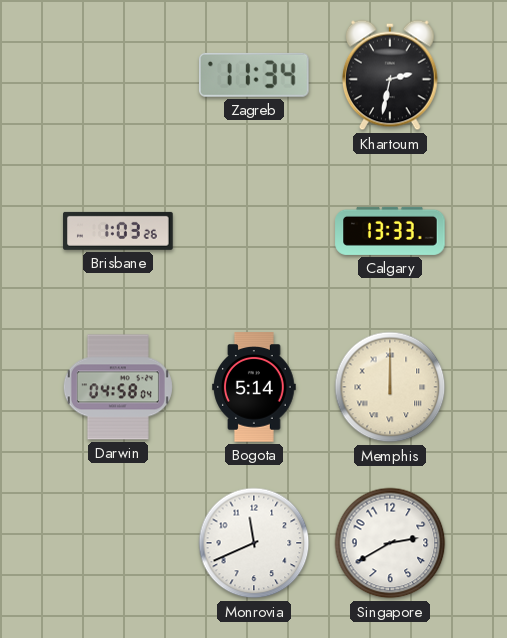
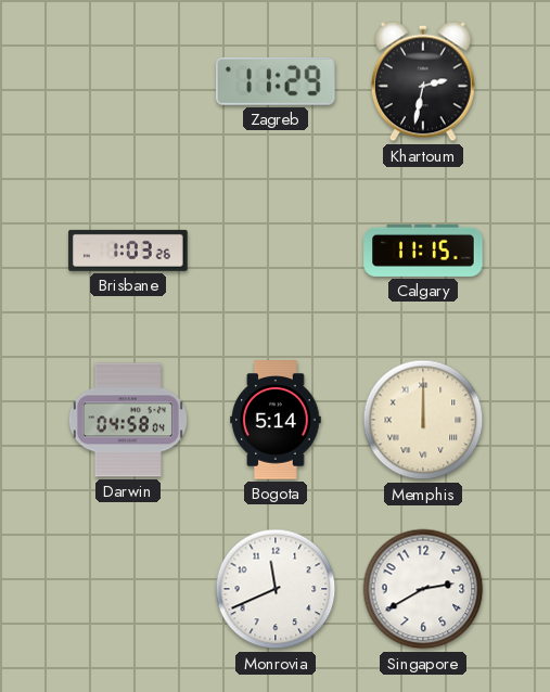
Zagreb: 11:34 -> 11:29 (276, 81)
Calgary: 13:33 -> 11:15 (423, 251)
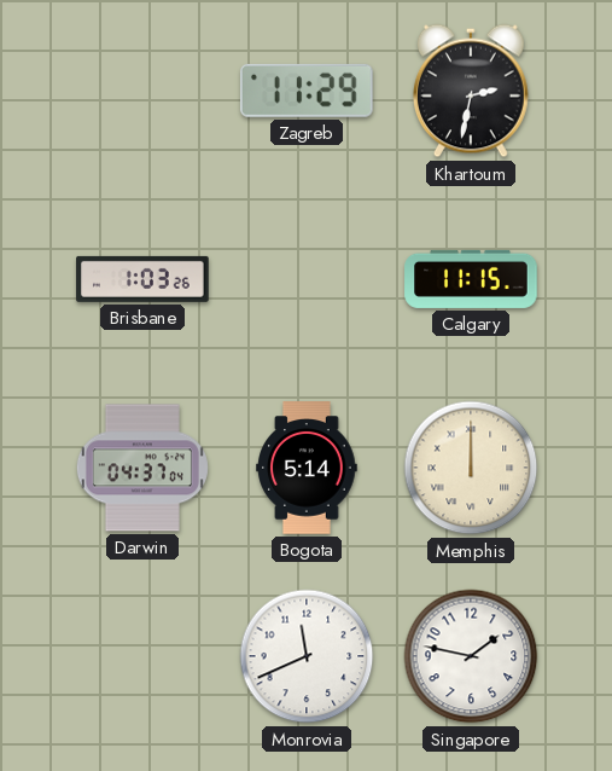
Darwin: 04:58 -> 04:37 (142, 468)
Singapore: 2:40 -> 1:47 (471, 656)
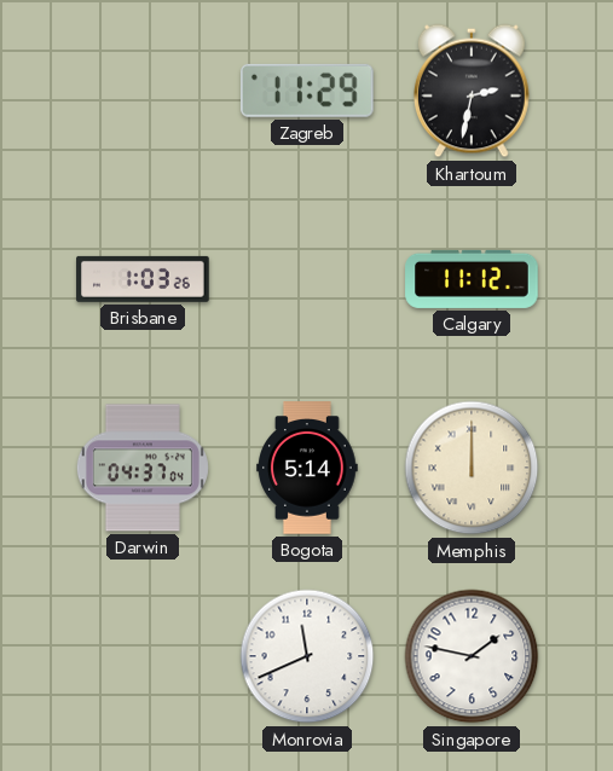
Calgary: 11:15 -> 11:12 (472, 279)
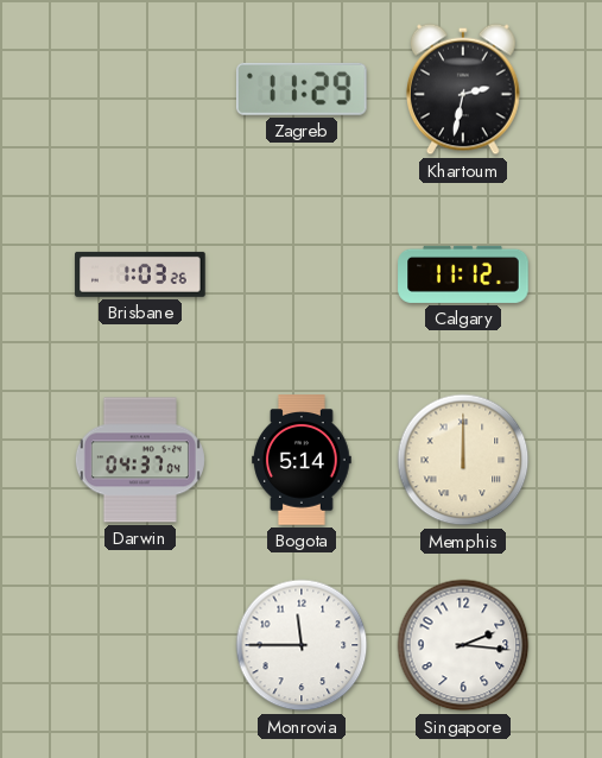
Monrovia: 11:41 -> 11:45 (302, 645)
Singapore: 1:47 -> 2:16 (463, 645)
